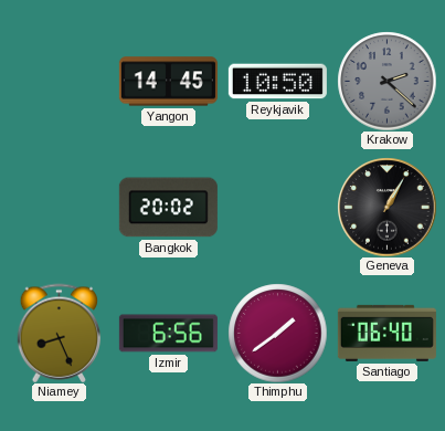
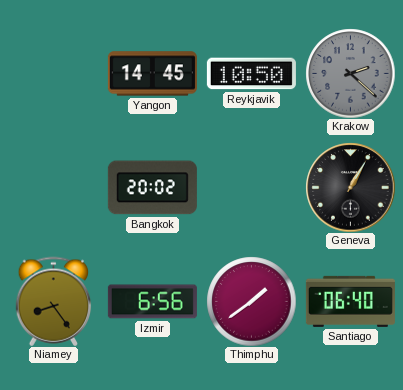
Niamey: 8:26 -> 8:24 (54, 301)
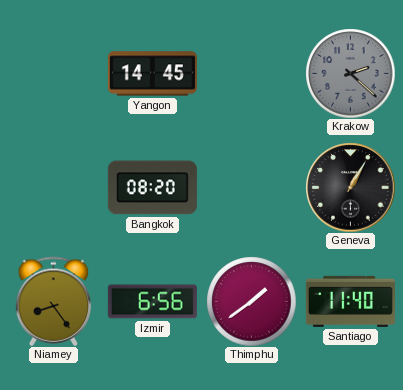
Reykjavik: 10:50 -> none (251, 74)
Bangkok: 20:02 -> 08:20 (152, 188)
Santiago: 06:40 -> 11:40 (350, 301)
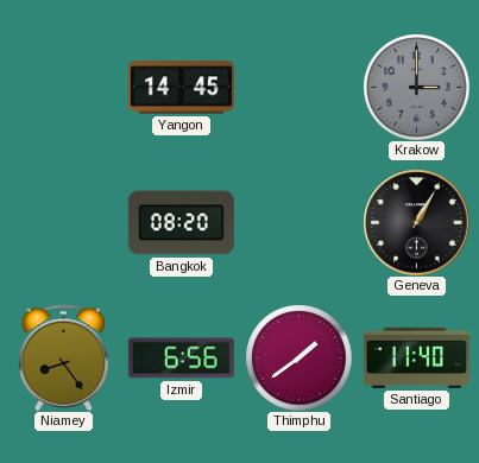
Krakow: 2:22 -> 3:00 (416, 87)
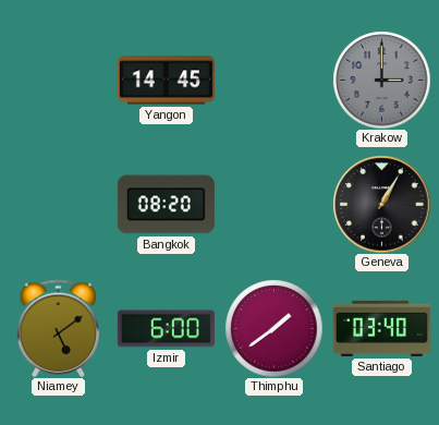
Niamey: 8:24 -> 5:09 (59, 328)
Izmir: 6:56 -> 6:00 (166, 329)
Santiago: 11:40 -> 03:40 (381, 328)
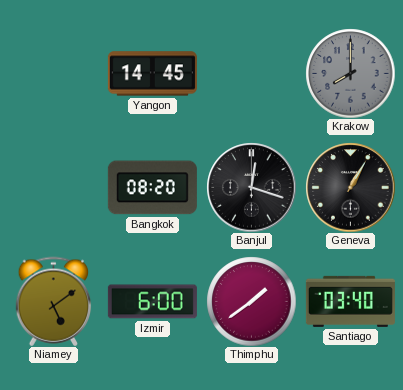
Krakow: 3:00 -> 8:00 (350, 73)
Banjul: none -> 12:18 (251, 187)
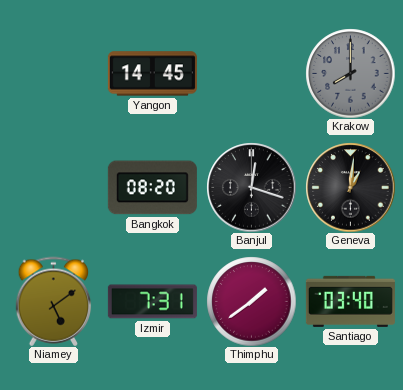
Geneva: 1:05 -> 1:01 (350, 187)
Izmir: 6:00 -> 7:31 (152, 302)
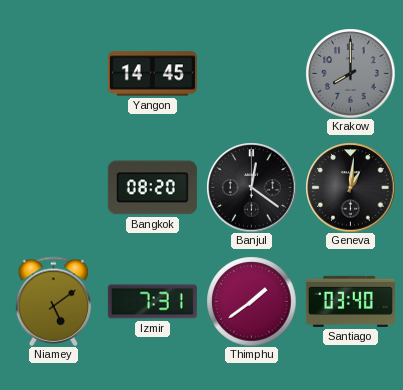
Banjul: 12:18 -> 12:21 (251, 187)
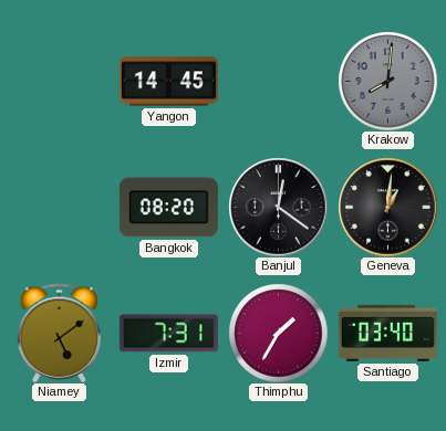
Krakow: 8:00 -> 8:01 (387, 81)
Thimphu: 1:39 -> 1:35 (278, 333)
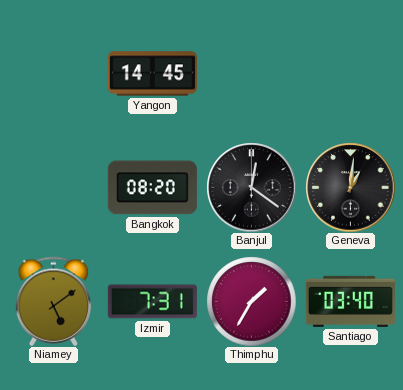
Krakow: 8:01 -> none (387, 81)
